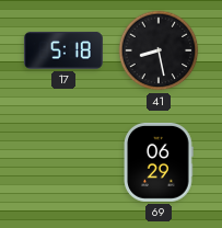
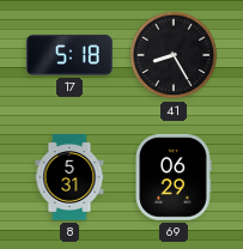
41: 8:28 -> 8:25 (174, 55)
8: none -> 5:31 (69, 178)
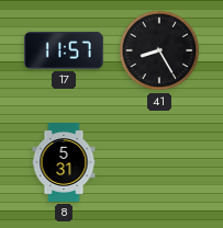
17: 5:18 -> 11:57 (64, 50)
69: 06:29 -> none (174, 177)
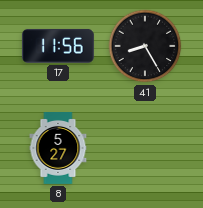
17: 11:57 -> 11:56 (58, 46)
8: 5:31 -> 5:27 (58, 149)
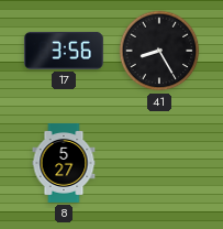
17: 11:56 -> 3:56 (64, 51)
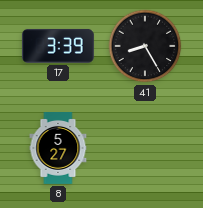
17: 3:56 -> 3:39 (58, 46)
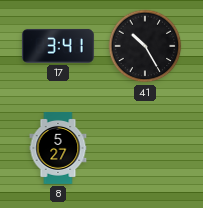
17: 3:39 -> 3:41 (58, 46)
41: 8:25 -> 10:25 (145, 46)
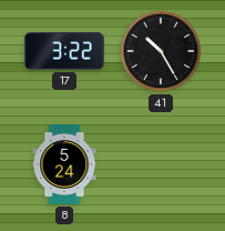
17: 3:41 -> 3:22 (64, 51)
8: 5:27 -> 5:24 (64, 165)
